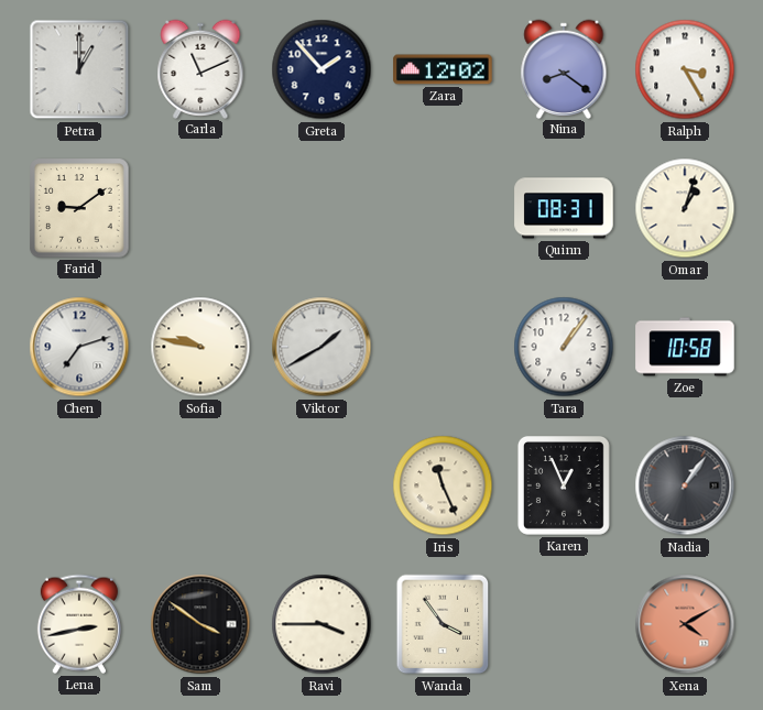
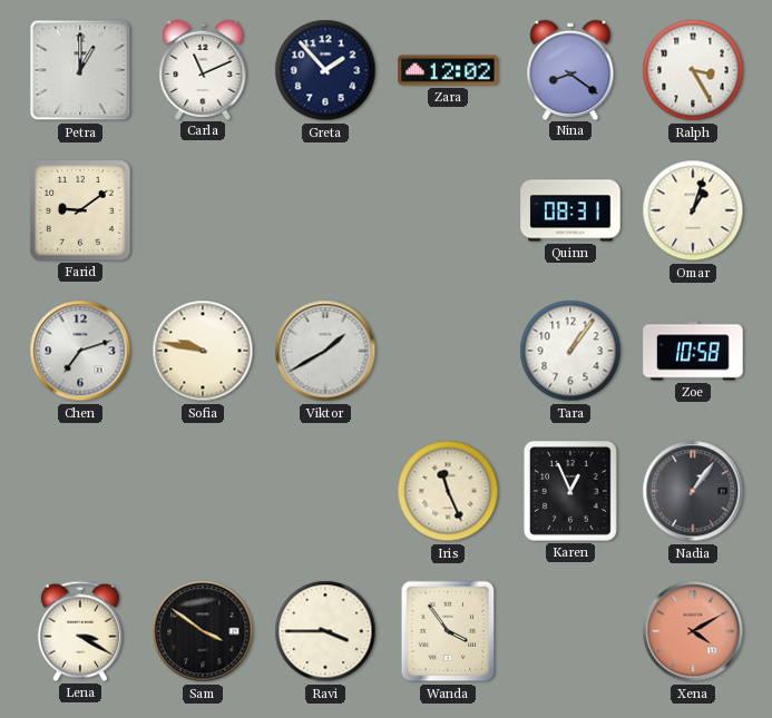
Lena: 2:43 -> 3:20 (80, 631)
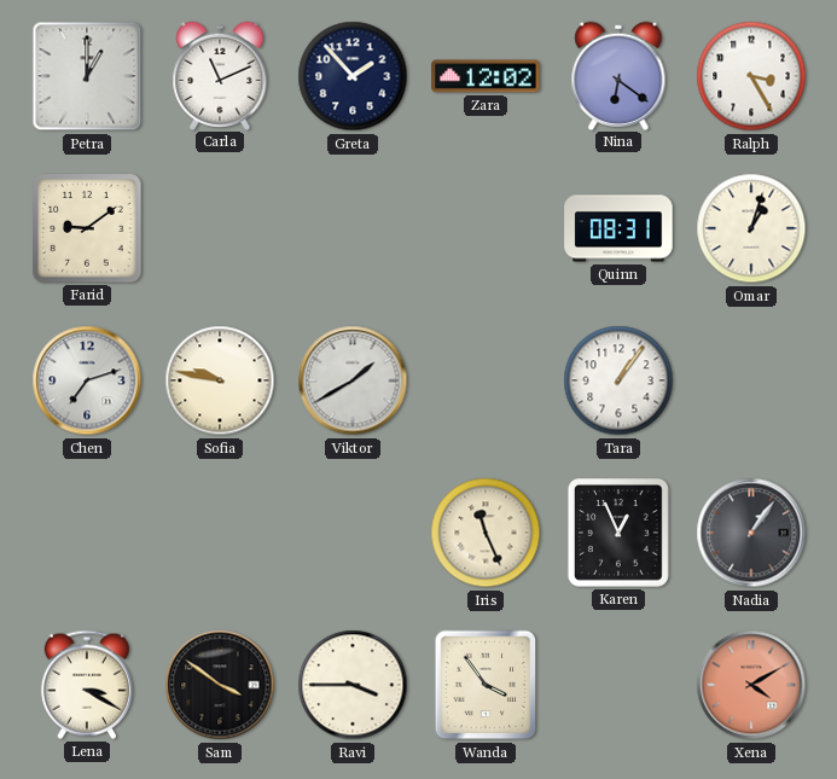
Nina: 8:21 -> 6:21 (618, 75)
Zoe: 10:58 -> none (693, 351)
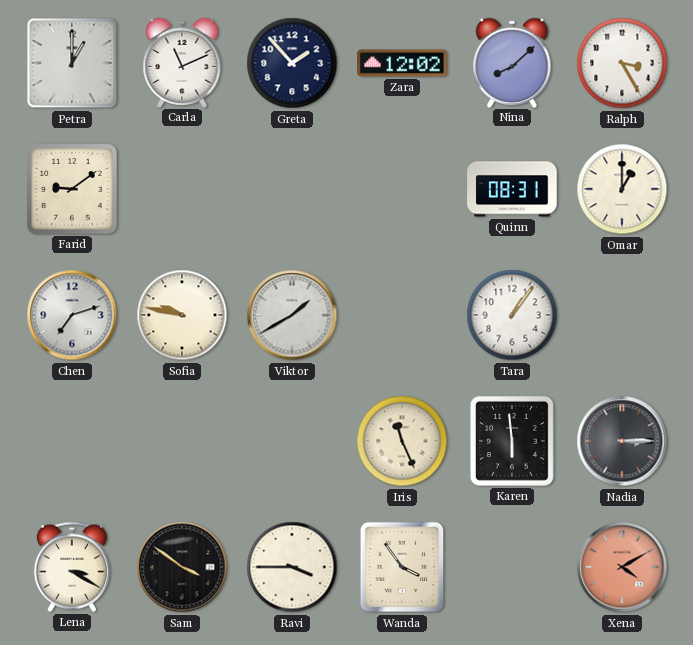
Nina: 6:21 -> 8:08 (512, 62)
Omar: 1:03 -> 1:00 (622, 189)
Karen: 12:56 -> 5:59 (512, 441)
Nadia: 1:06 -> 3:15 (622, 441)
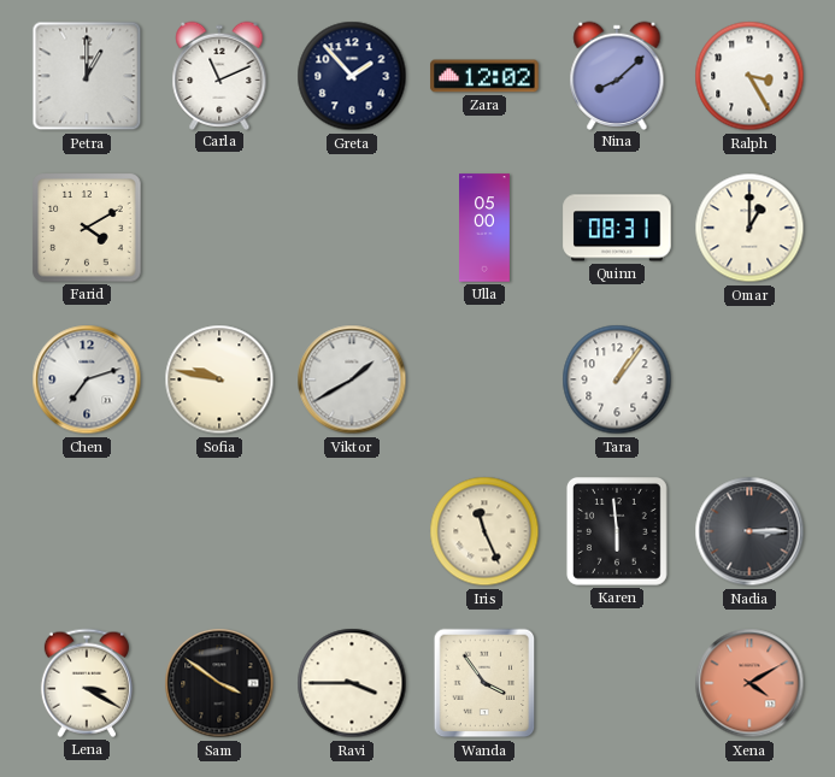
Farid: 9:09 -> 4:10 (87, 228)
Ulla: none -> 05:00 (486, 228)
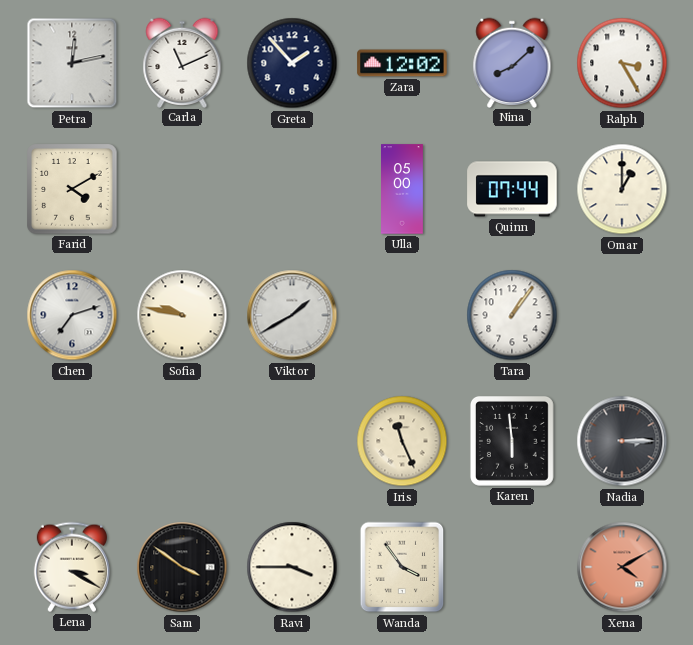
Petra: 1:00 -> 12:13 (72, 63)
Quinn: 08:31 -> 07:44 (512, 189)
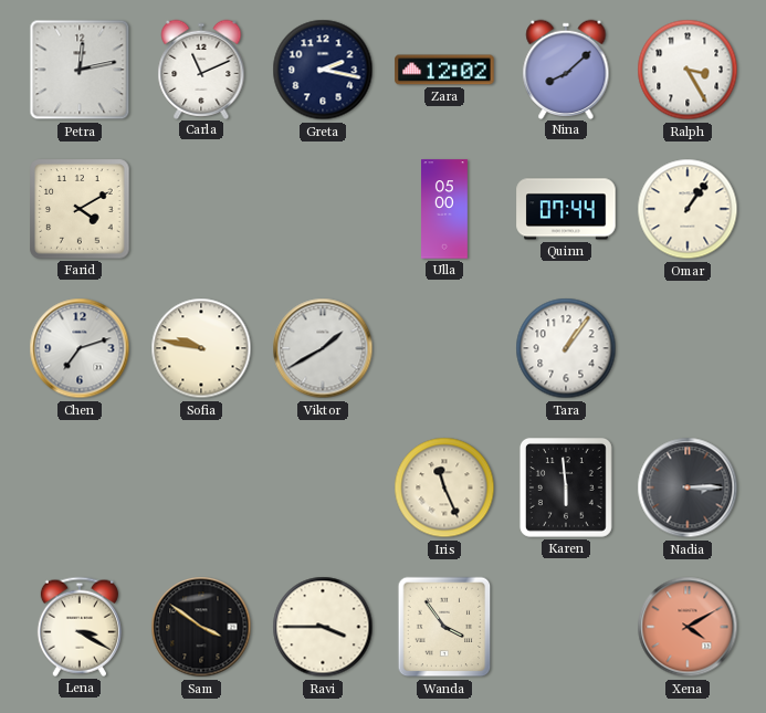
Greta: 1:53 -> 2:17 (323, 70)
Omar: 1:00 -> 1:06 (688, 209)
